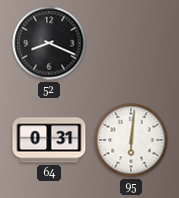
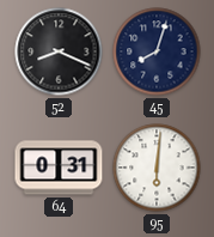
45: none -> 8:03 (157, 51)
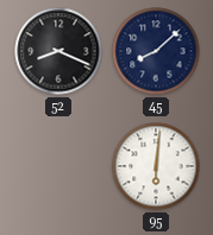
45: 8:03 -> 8:08 (156, 51)
64: 0:31 -> none (59, 168)
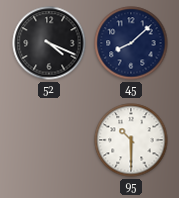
52: 8:19 -> 4:19 (49, 43)
95: 6:01 -> 10:30 (131, 140)
